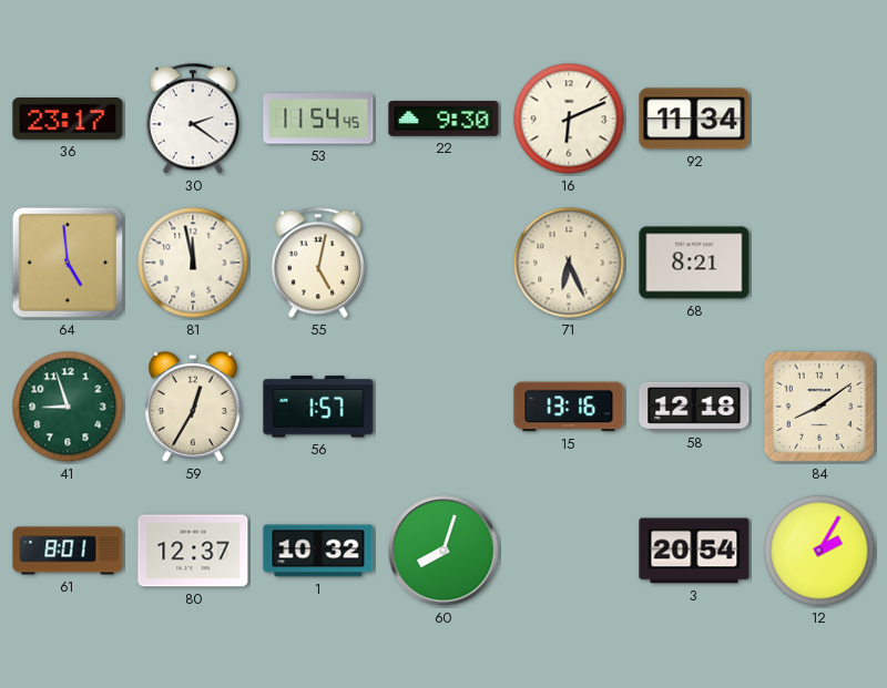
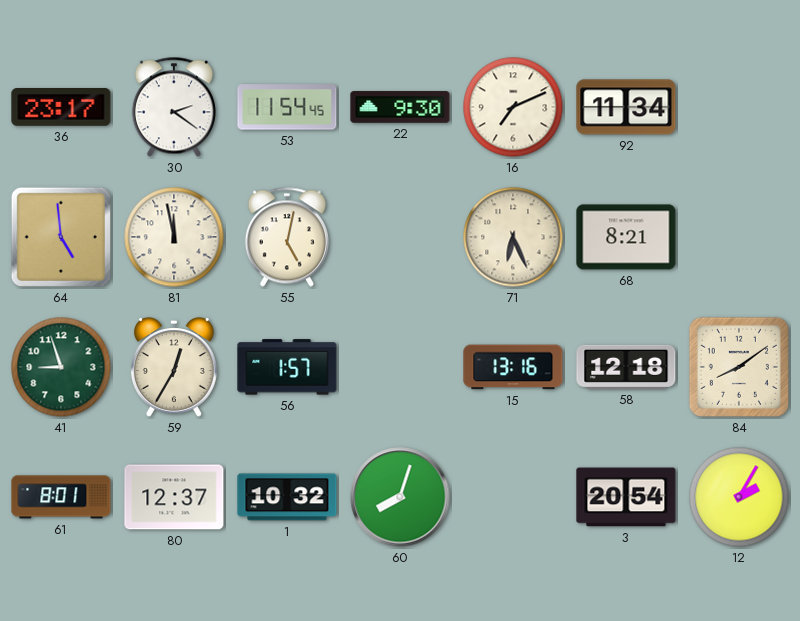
16: 6:11 -> 7:11 (513, 107)
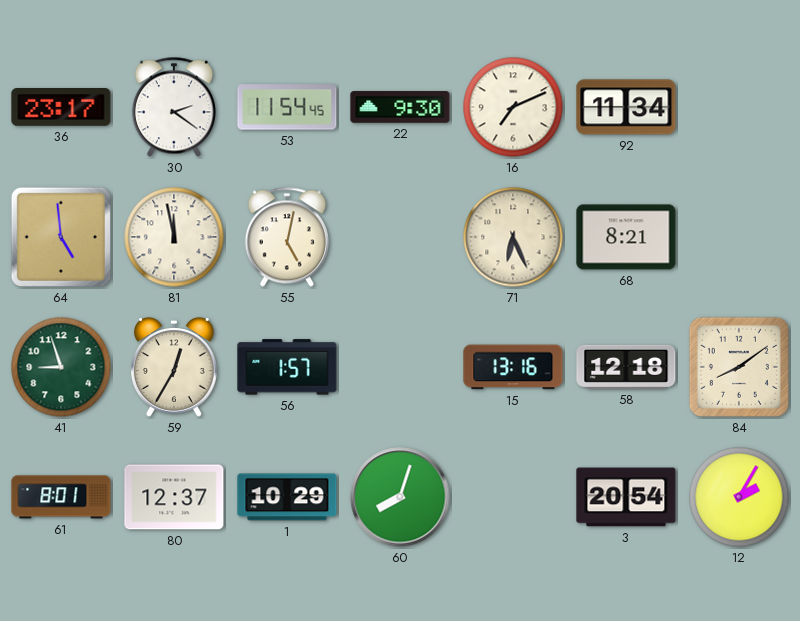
1: 10:32 -> 10:29 (287, 497)
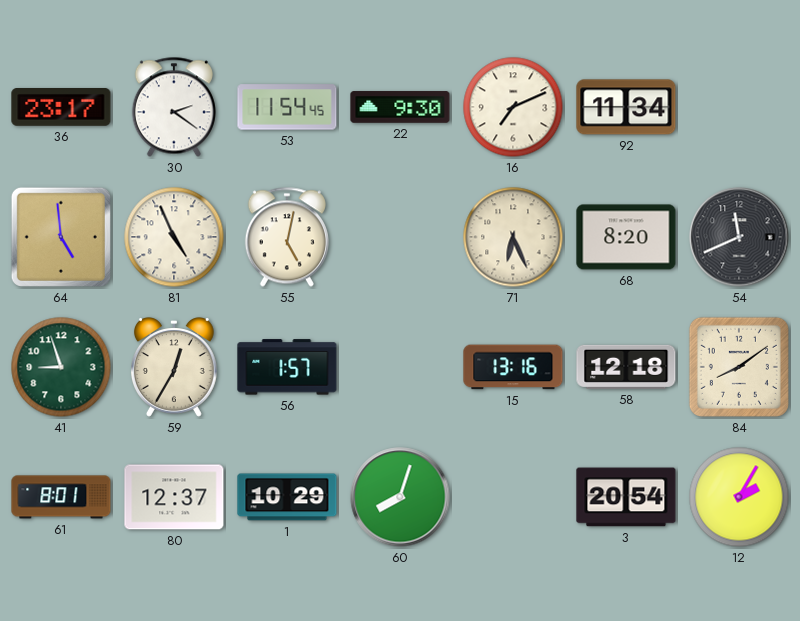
81: 11:58 -> 4:56 (174, 237)
68: 8:21 -> 8:20 (626, 237)
54: none -> 11:41 (739, 237)
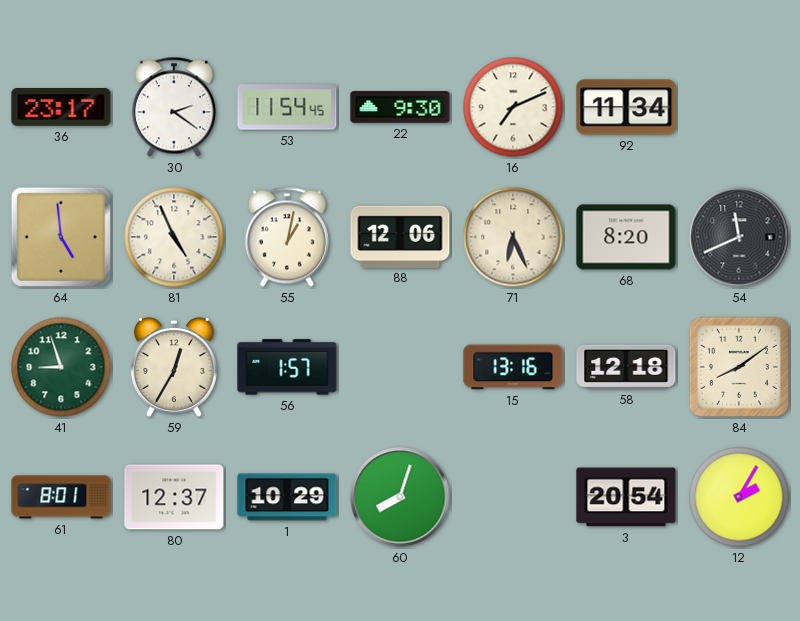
55: 5:02 -> 1:02 (287, 237)
88: none -> 12:06 (400, 236)
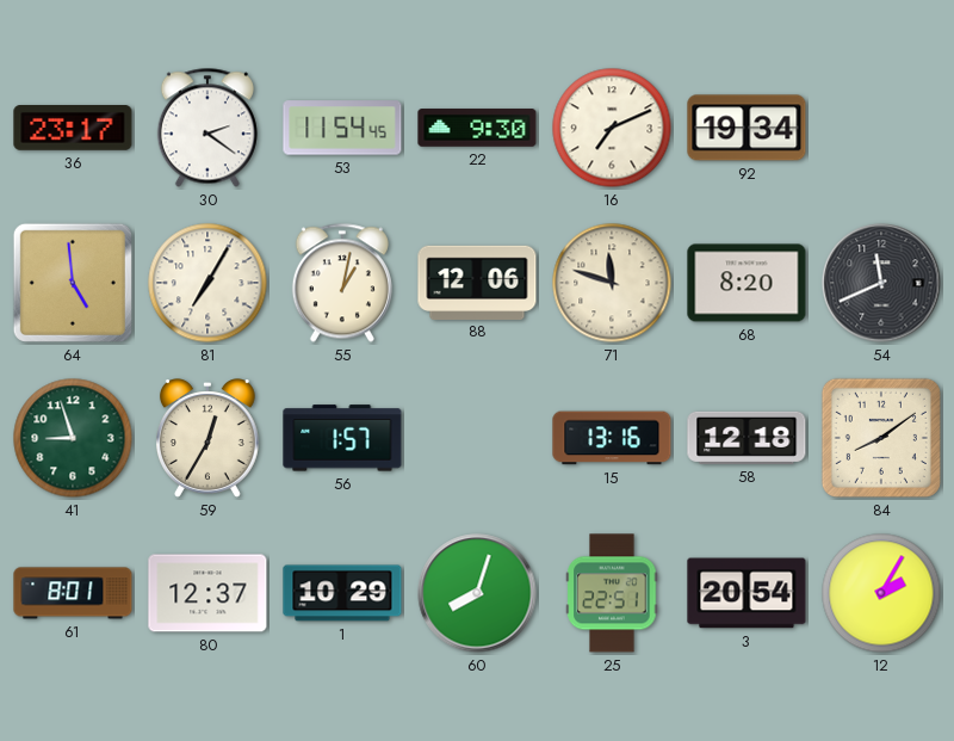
92: 11:34 -> 19:34 (747, 128)
81: 4:56 -> 7:05 (207, 283)
71: 6:26 -> 11:48 (612, 283)
25: none -> 22:51 (612, 593)
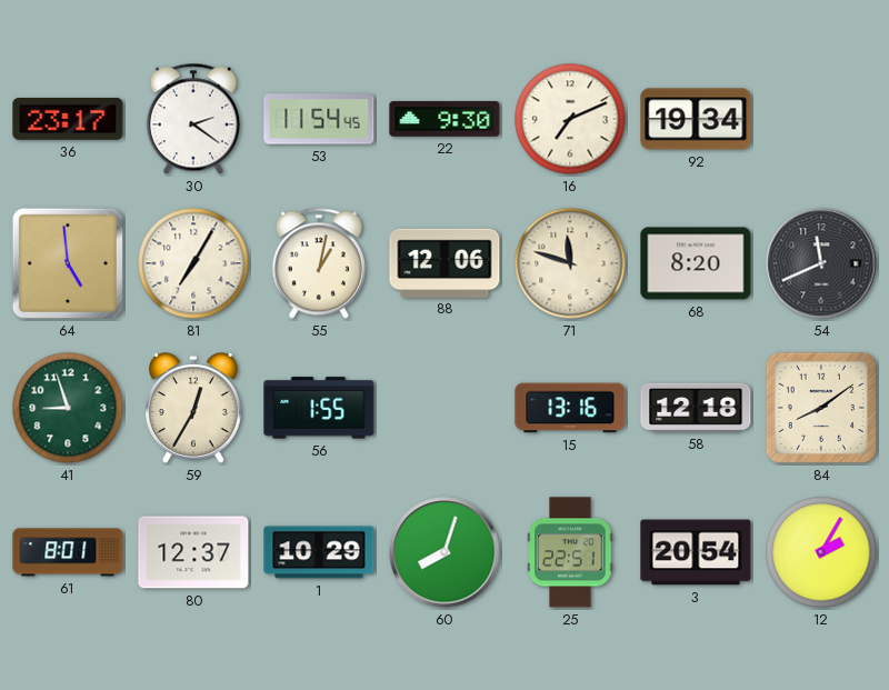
56: 1:57 -> 1:55 (319, 408)
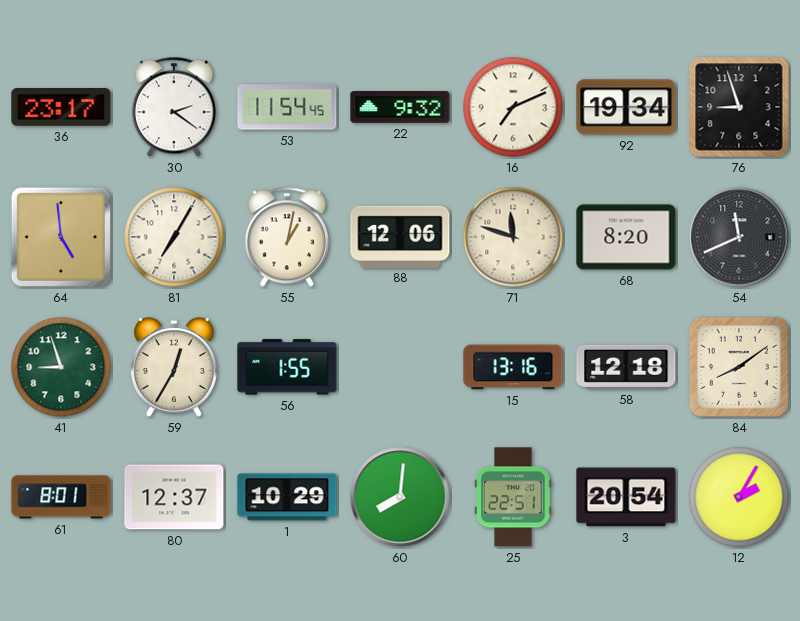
22: 9:30 -> 9:32 (400, 107)
76: none -> 8:57 (739, 107)
60: 8:03 -> 8:01 (400, 497)
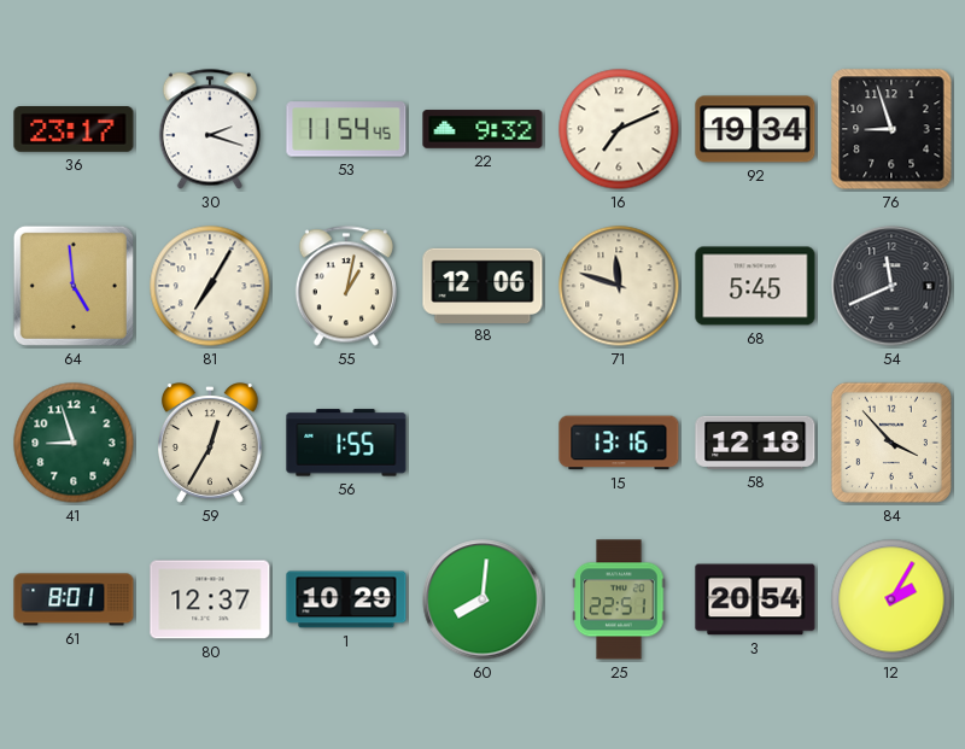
30: 2:21 -> 2:18 (210, 129)
68: 8:20 -> 5:45 (755, 286)
84: 8:09 -> 3:53 (891, 443)
